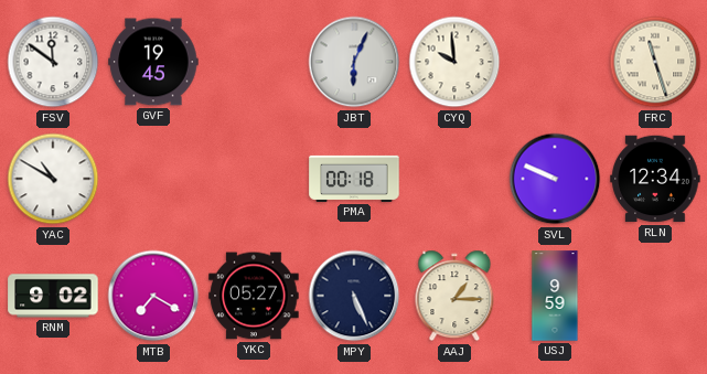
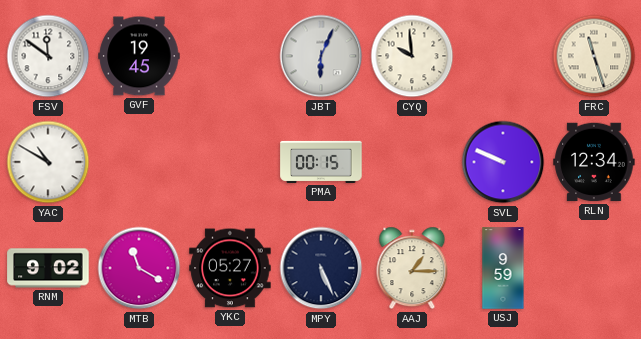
PMA: 00:18 -> 00:15 (321, 162)
MTB: 7:20 -> 11:20 (139, 268)
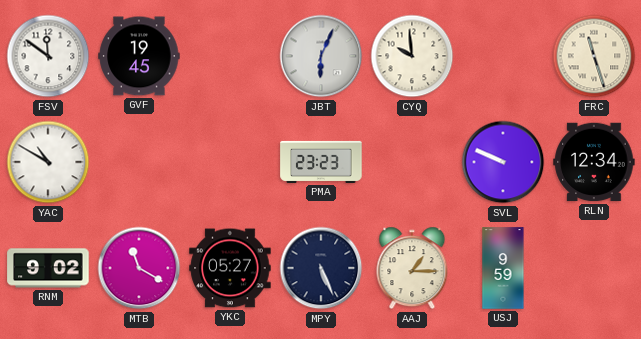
PMA: 00:15 -> 23:23 (321, 162)
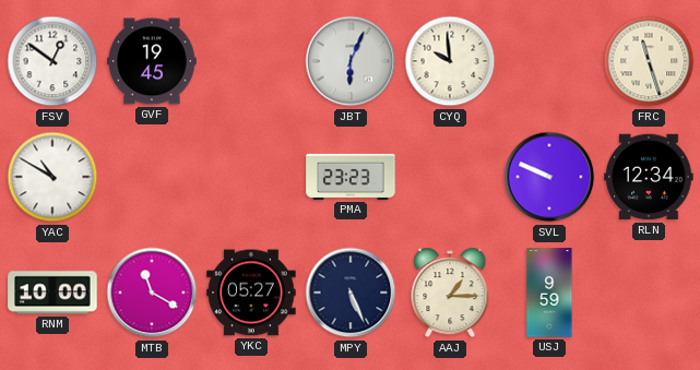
FSV: 11:51 -> 12:51 (52, 61)
RNM: 9:02 -> 10:00 (52, 293)
